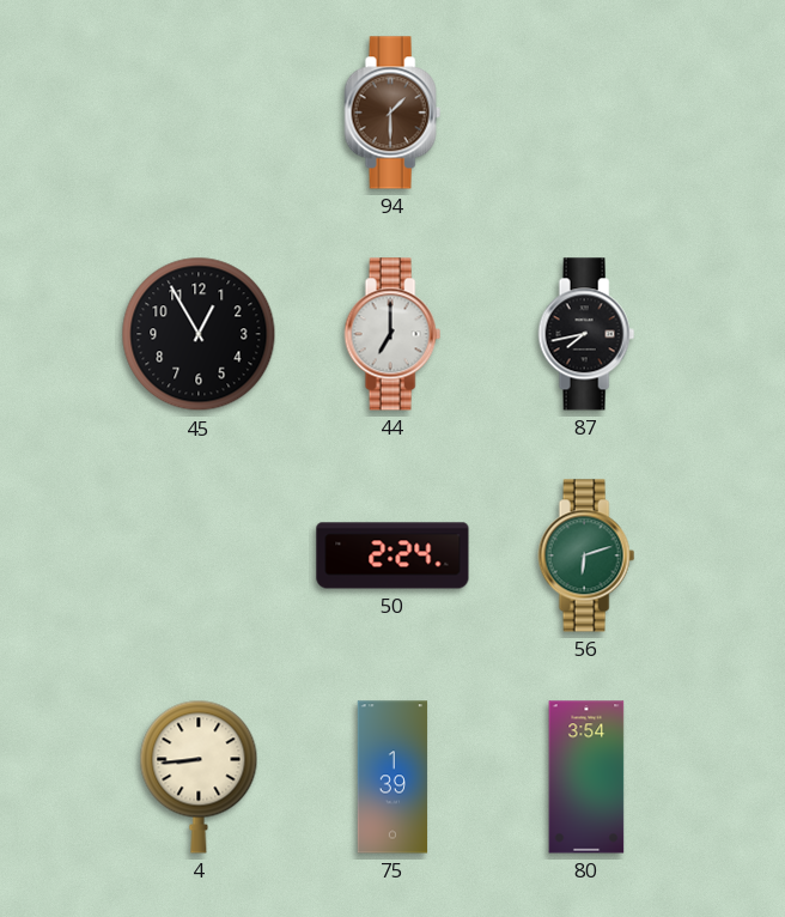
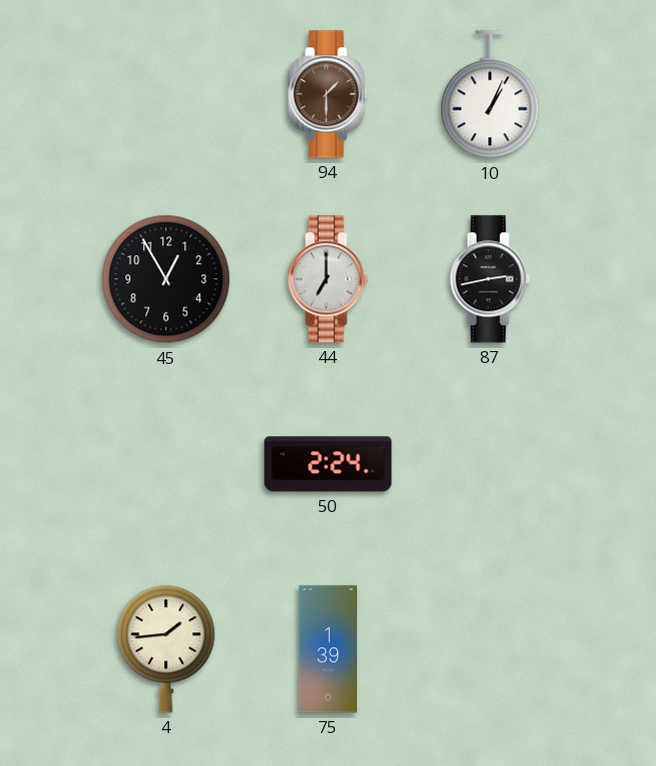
10: none -> 1:04 (490, 95)
87: 7:43 -> 2:43 (490, 279)
56: 6:12 -> none (586, 555)
4: 8:44 -> 1:44 (166, 649)
80: 3:54 -> none (586, 777)
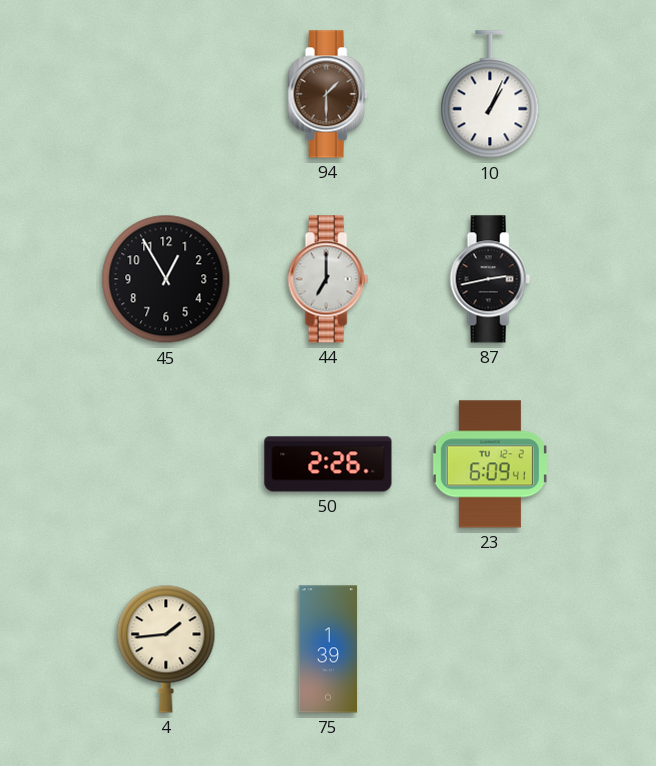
50: 2:24 -> 2:26 (328, 464)
23: none -> 6:09 (490, 464)
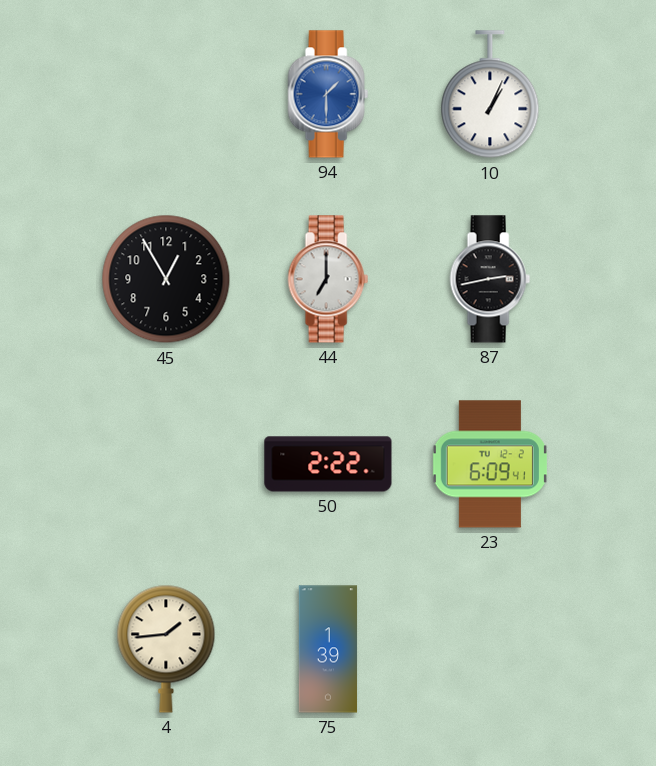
94 dial: brown -> blue (328, 94)
50: 2:26 -> 2:22 (328, 464)
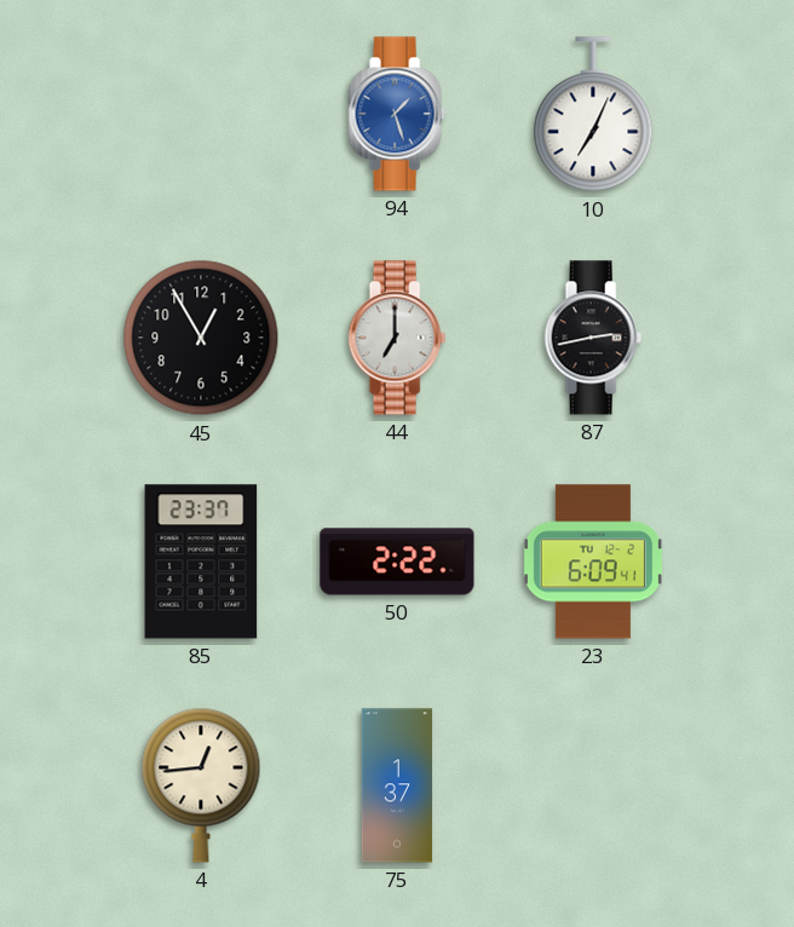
94: 1:30 -> 1:27 (397, 114)
10: 1:04 -> 7:04 (593, 115)
85: none -> 23:37 (201, 562)
4: 1:44 -> 12:44 (201, 785)
75: 1:39 -> 1:37 (397, 785)
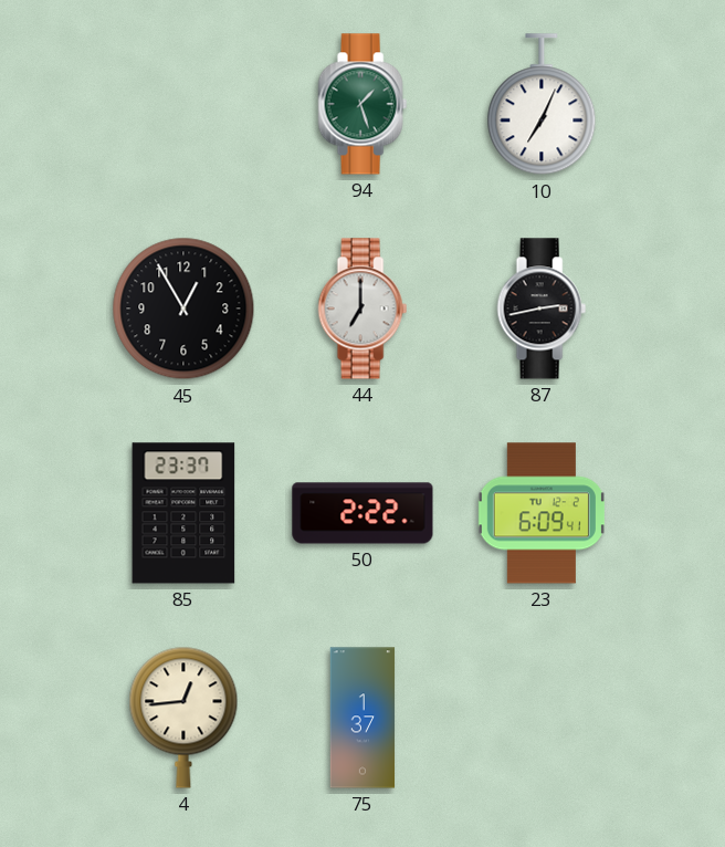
94 dial: blue -> green (362, 104)
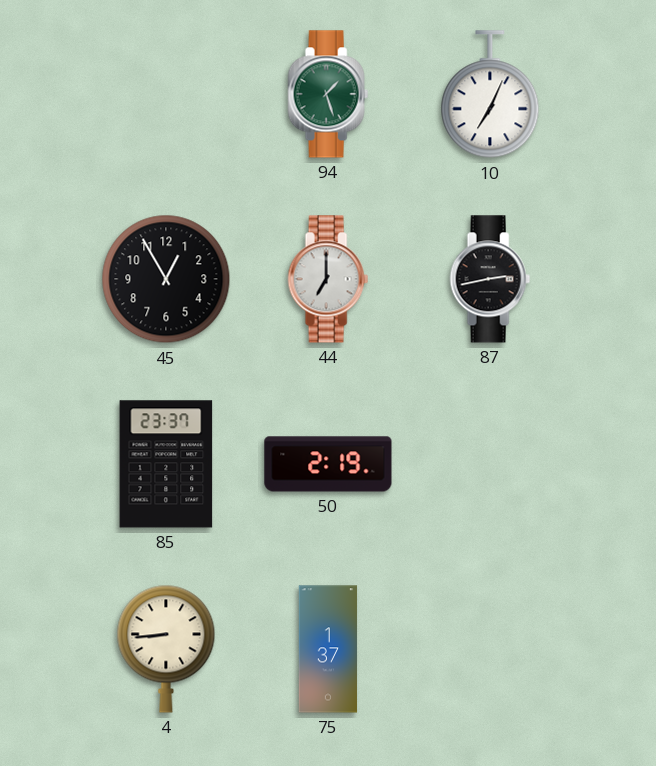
50: 2:22 -> 2:19 (328, 464)
23: 6:09 -> none (542, 513)
4: 12:44 -> 8:44 (166, 649)
